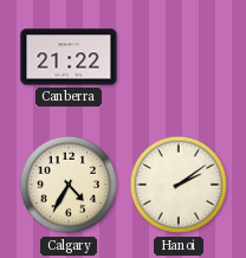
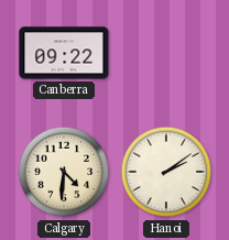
Canberra: 21:22 -> 09:22 (64, 53)
Calgary: 4:35 -> 4:31 (64, 172)
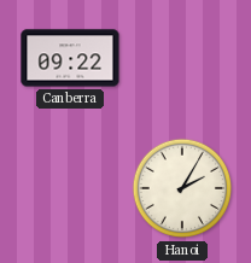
Calgary: 4:31 -> none (64, 172)
Hanoi: 2:09 -> 2:05 (182, 188)
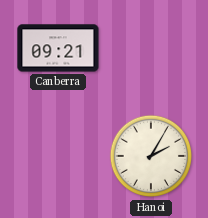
Canberra: 09:22 -> 09:21 (58, 48)
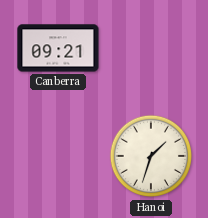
Hanoi: 2:05 -> 1:33 (151, 156)
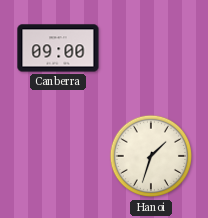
Canberra: 09:21 -> 09:00 (58, 48)
